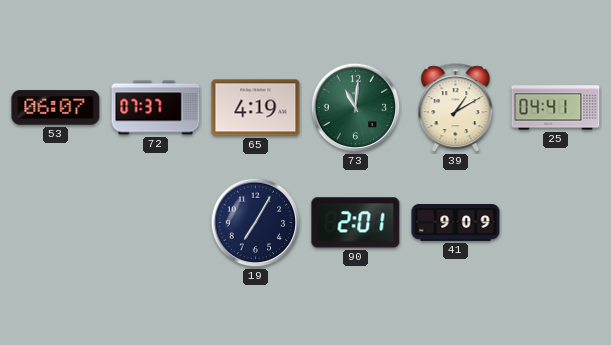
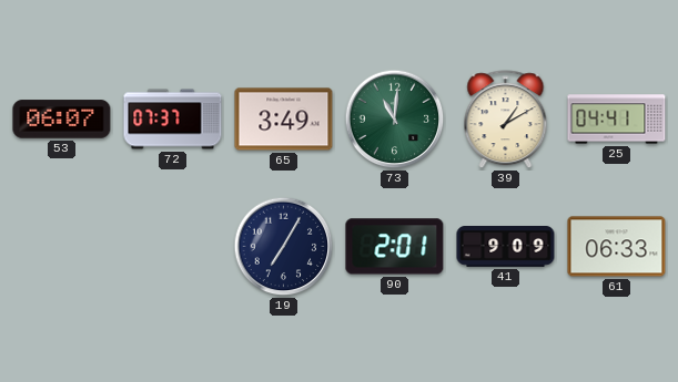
65: 4:19 -> 3:49 (284, 120)
61: none -> 06:33 (617, 247)
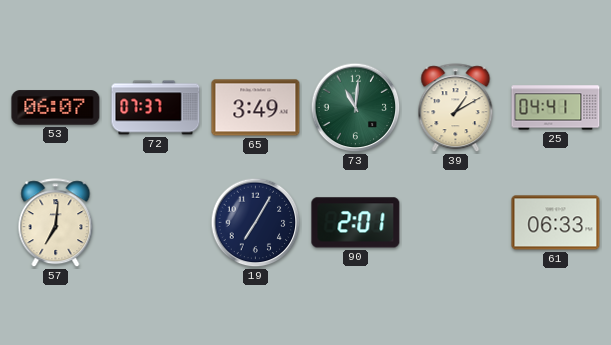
57: none -> 7:01 (56, 223)
41: 9:09 -> none (506, 247)
